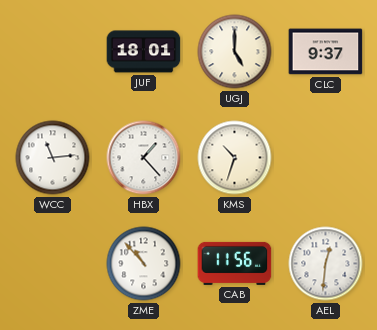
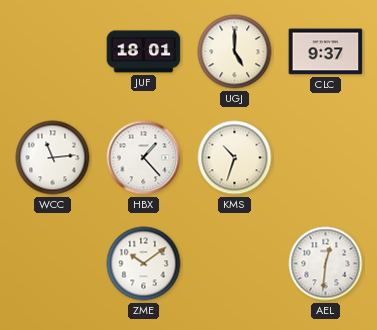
ZME: 10:53 -> 10:09 (144, 264)
CAB: 11:56 -> none (235, 263)
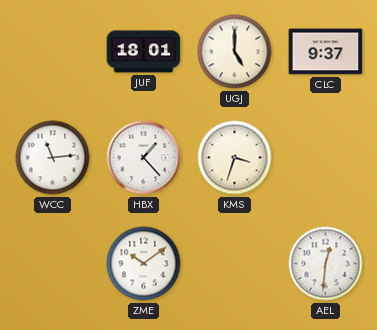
KMS: 10:33 -> 3:33 (235, 158)
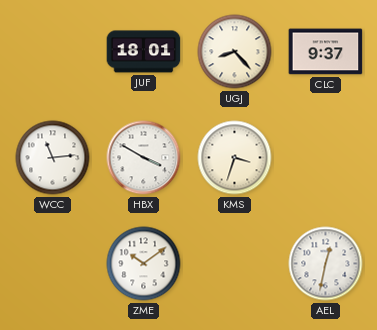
UGJ: 5:00 -> 8:23 (235, 52)
HBX: 1:23 -> 3:50 (144, 158)
AEL: 12:31 -> 12:32 (326, 264)
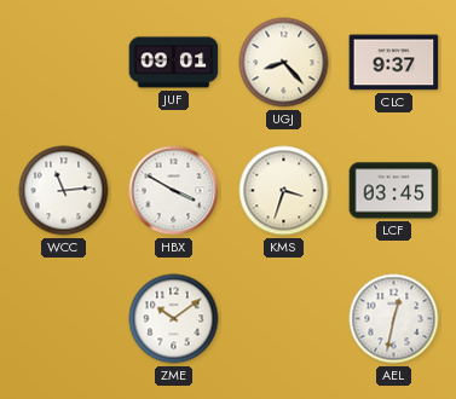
JUF: 18:01 -> 09:01 (174, 63)
LCF: none -> 03:45 (394, 191)
